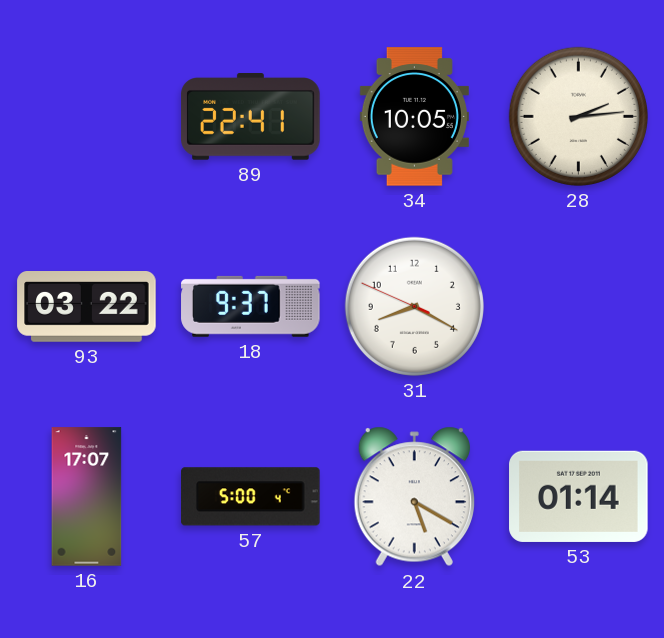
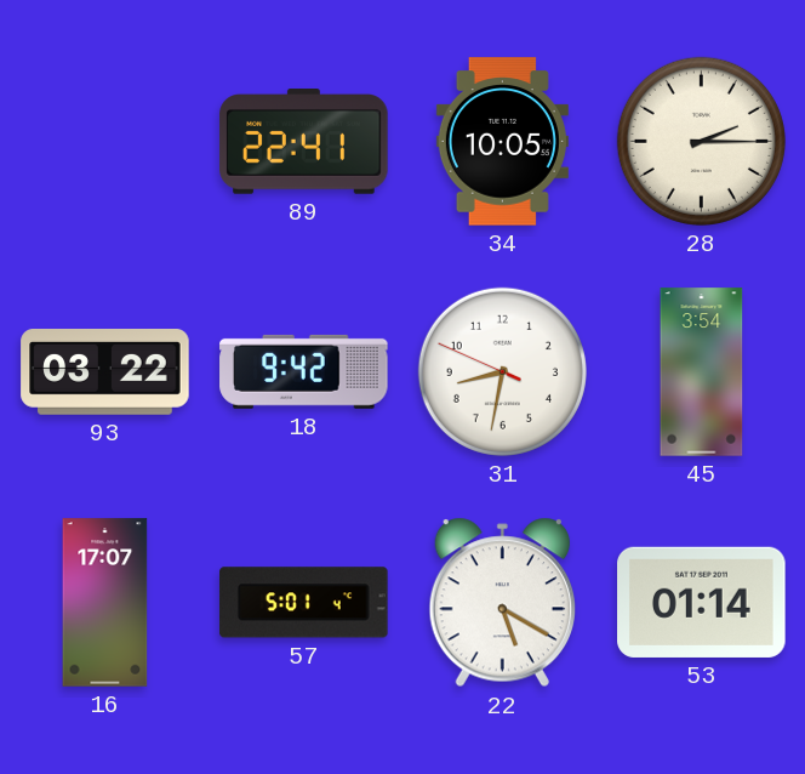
28: 2:14 -> 2:15 (701, 141)
18: 9:37 -> 9:42 (304, 371)
31: 8:19 -> 8:31 (502, 371)
45: none -> 3:54 (702, 372)
57: 5:00 -> 5:01 (304, 603)
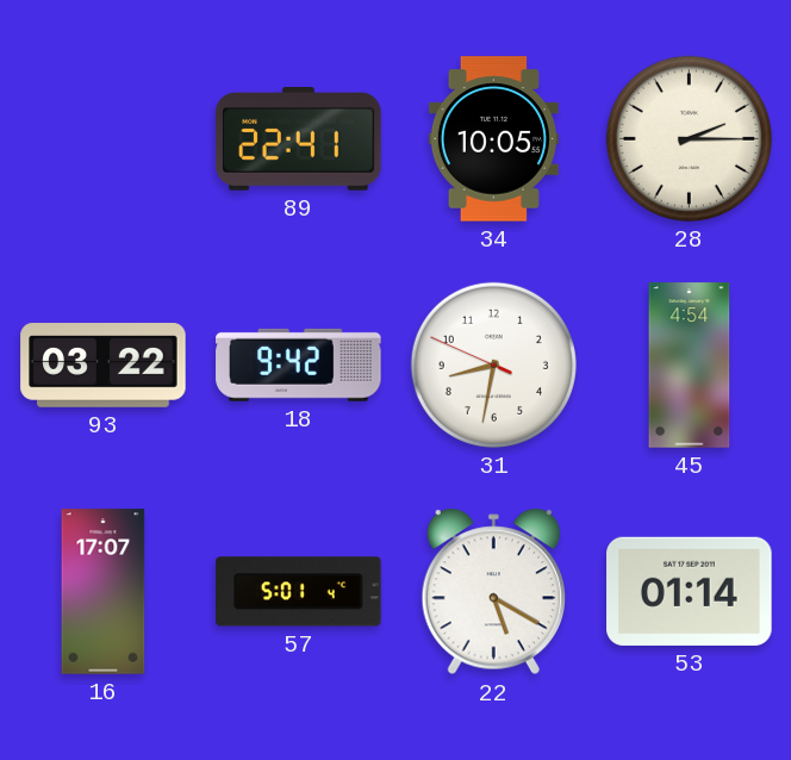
45: 3:54 -> 4:54 (690, 366)
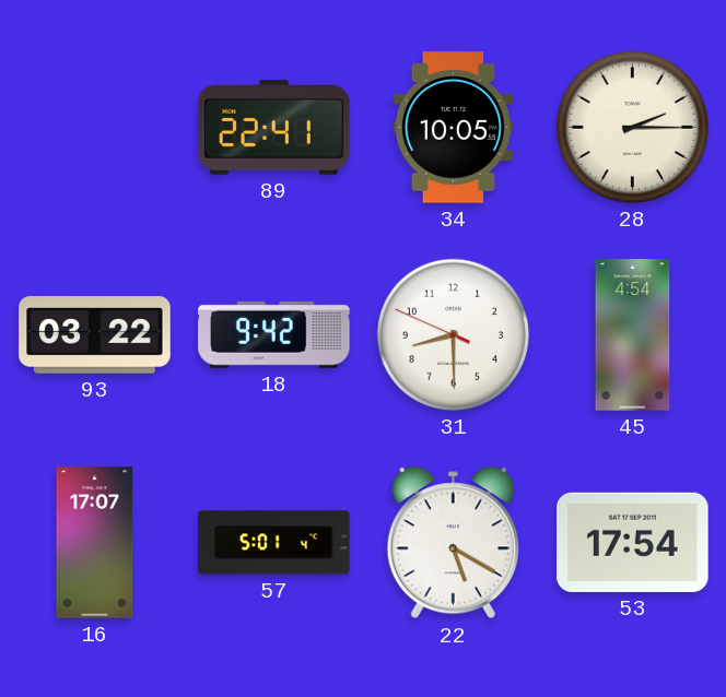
31: 8:31 -> 8:29 (453, 334)
53: 01:14 -> 17:54 (633, 542)
